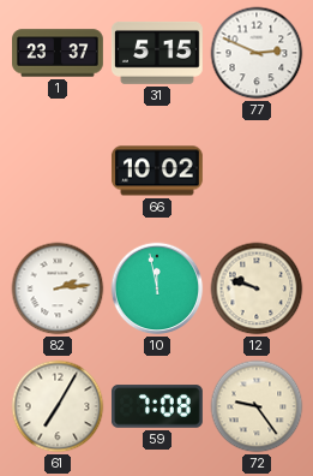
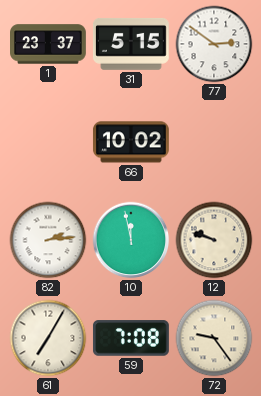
77: 2:49 -> 2:51 (214, 44)
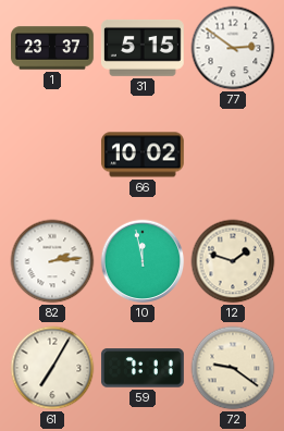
12: 9:48 -> 1:48 (233, 261)
59: 7:08 -> 7:11 (143, 368)
72: 9:24 -> 9:21 (233, 368)
